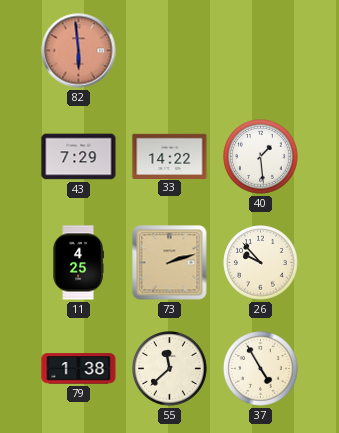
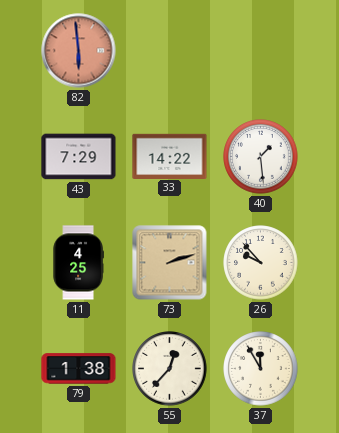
55: 11:38 -> 12:37 (170, 369)
37: 4:55 -> 11:55 (261, 369)
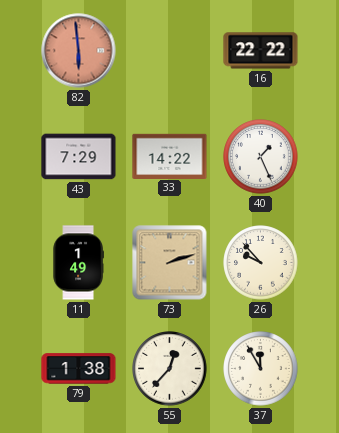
16: none -> 22:22 (261, 51)
40: 1:29 -> 1:26 (261, 157)
11: 4:25 -> 1:49 (78, 263)
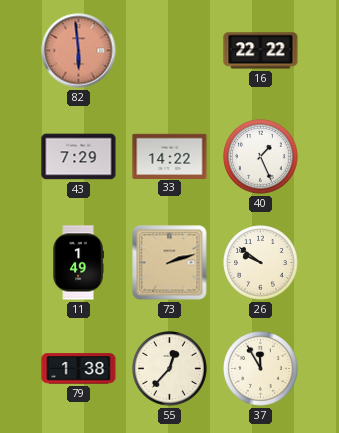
26: 9:53 -> 9:51 (261, 263)
